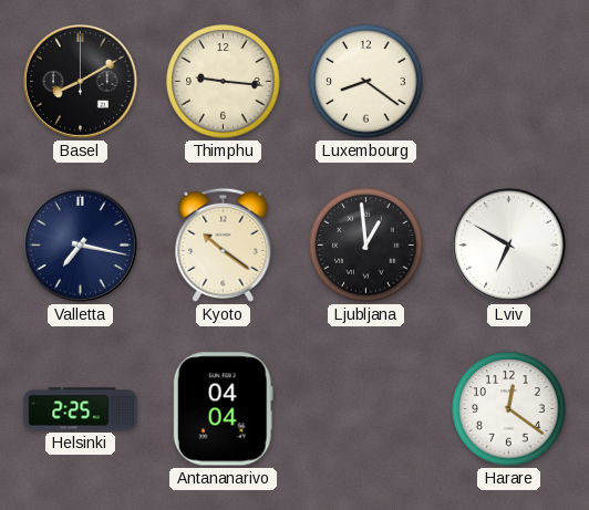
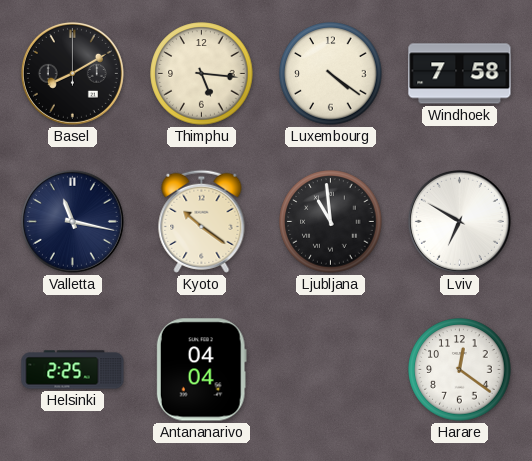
Thimphu: 9:16 -> 5:16 (202, 74)
Luxembourg: 8:21 -> 4:21 (331, 74)
Windhoek: none -> 7:58 (460, 74)
Valletta: 7:17 -> 11:17 (72, 221)
Ljubljana: 12:59 -> 10:59 (331, 222)
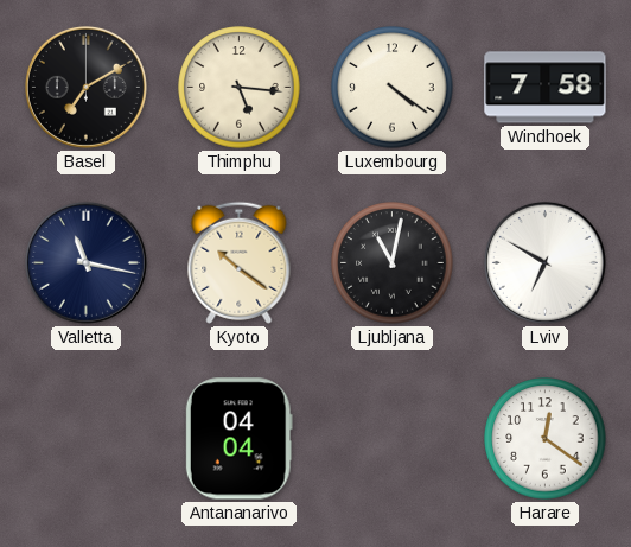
Basel: 8:10 -> 7:10 (85, 87)
Ljubljana: 10:59 -> 11:02 (393, 263)
Helsinki: 2:25 -> none (73, 370)
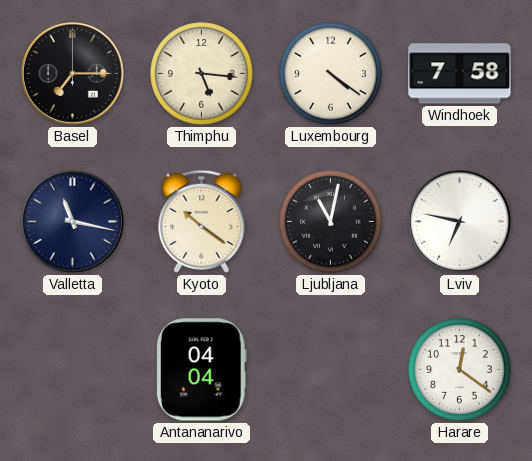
Basel: 7:10 -> 7:15 (72, 73)
Lviv: 6:50 -> 6:47 (459, 221)
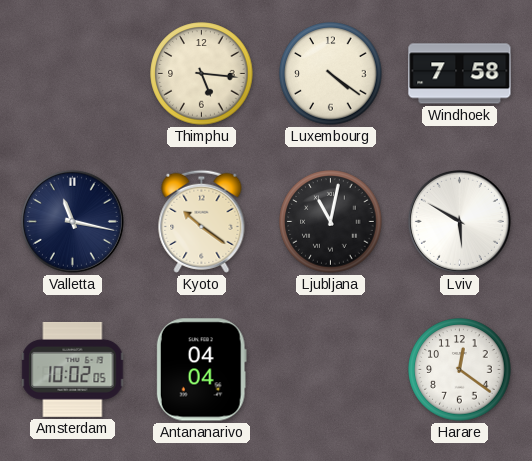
Basel: 7:15 -> none (72, 73)
Lviv: 6:47 -> 5:50 (459, 221)
Amsterdam: none -> 10:02 (73, 369)
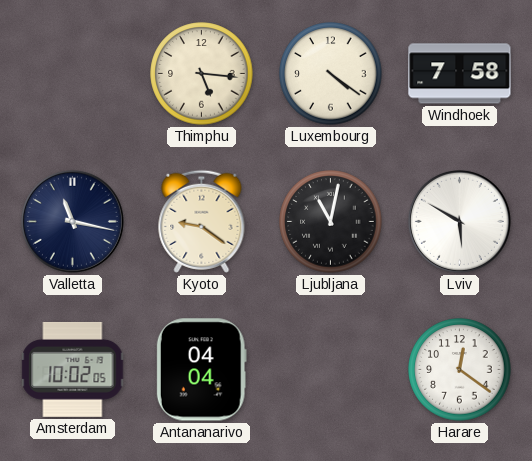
Kyoto: 10:21 -> 9:21 (202, 221)
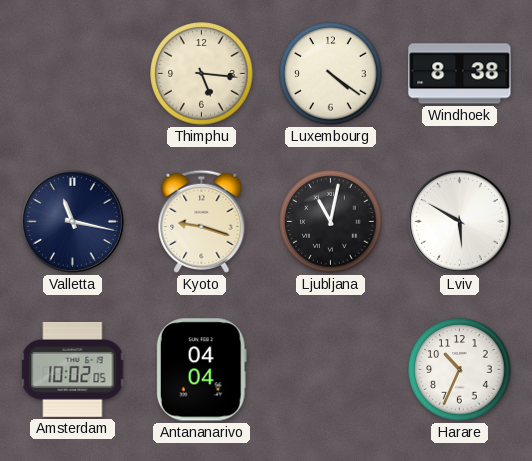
Windhoek: 7:58 -> 8:38 (460, 74)
Kyoto: 9:21 -> 9:18 (202, 221)
Harare: 12:21 -> 10:34 (460, 370)
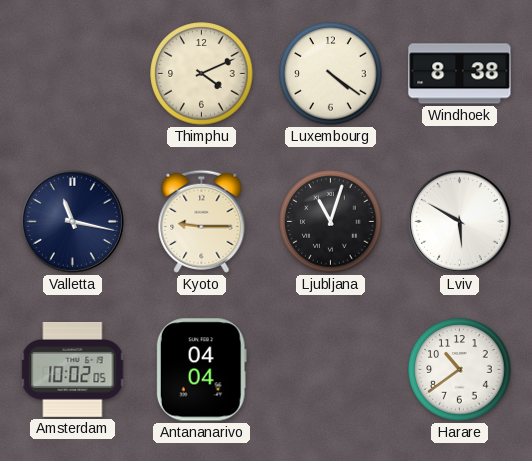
Thimphu: 5:16 -> 4:11 (202, 74)
Kyoto: 9:18 -> 9:15 (202, 221)
Ljubljana: 11:02 -> 11:03 (331, 222)
Harare: 10:34 -> 10:39 (460, 370)
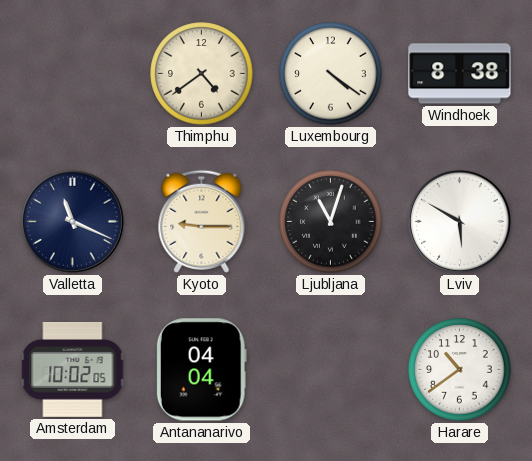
Thimphu: 4:11 -> 4:39 (202, 74)
Valletta: 11:17 -> 11:19 (72, 221)
